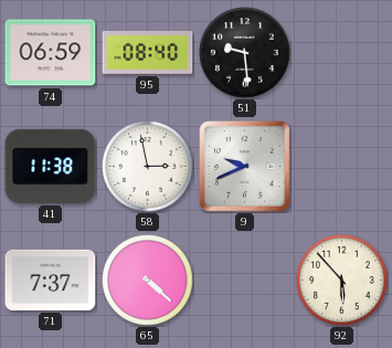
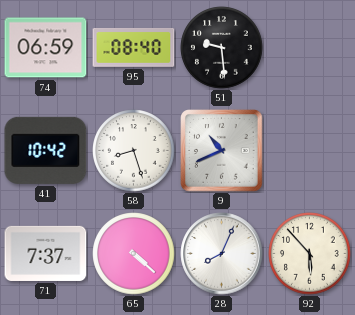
41: 11:38 -> 10:42 (46, 150)
58: 2:58 -> 8:27 (134, 151)
9: 9:41 -> 10:41 (222, 151)
28: none -> 8:04 (222, 254)
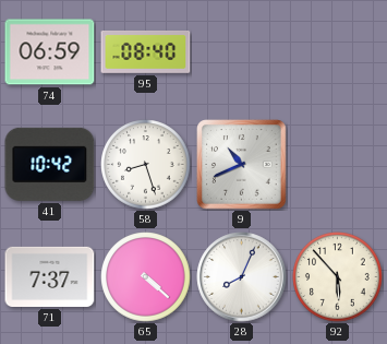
51: 9:29 -> none (222, 48)
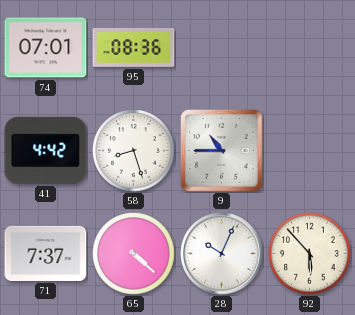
74: 06:59 -> 07:01 (46, 48)
95: 08:40 -> 08:36 (134, 48)
41: 10:42 -> 4:42 (46, 150)
9: 10:41 -> 10:45 (222, 151)
28: 8:04 -> 10:04 (222, 254)
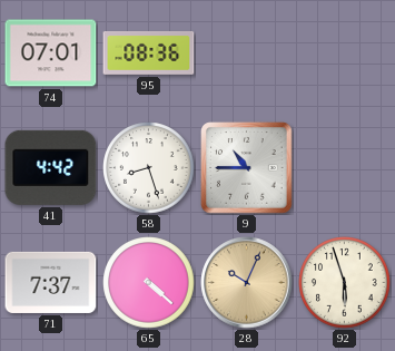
28 dial: white -> champagne (247, 283)
92: 5:53 -> 5:57 (345, 283)
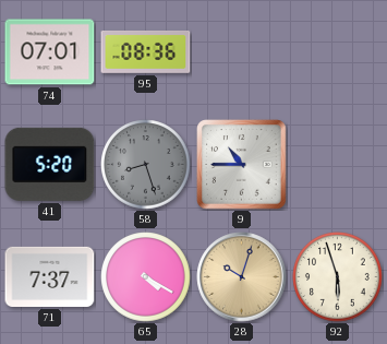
41: 4:42 -> 5:20 (50, 164)
58 dial: white -> grey (146, 165)
65: 4:22 -> 4:20 (146, 277)
28: 10:04 -> 10:03 (242, 277)
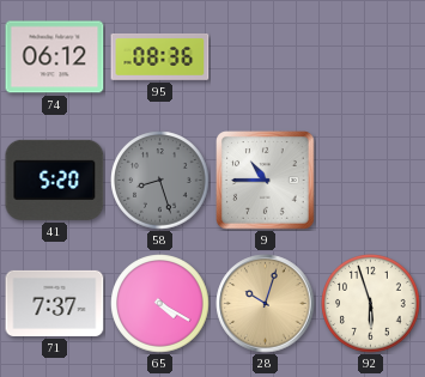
74: 07:01 -> 06:12 (55, 57)
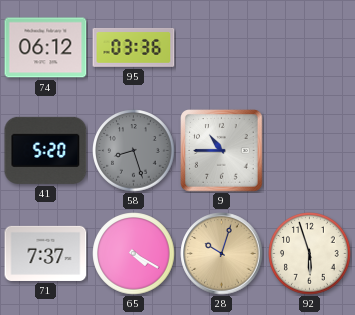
95: 08:36 -> 03:36 (134, 48)
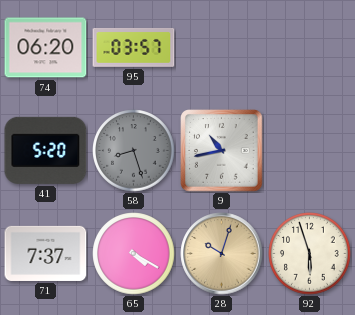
74: 06:12 -> 06:20 (46, 48)
95: 03:36 -> 03:57 (134, 48)
9: 10:45 -> 10:43 (222, 151)
